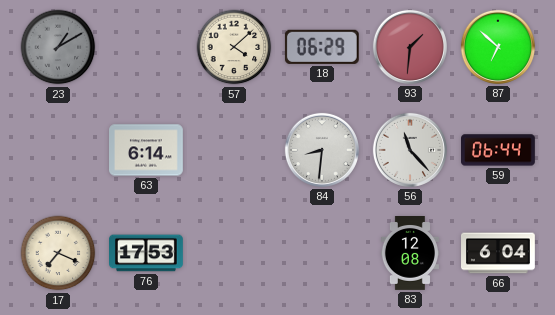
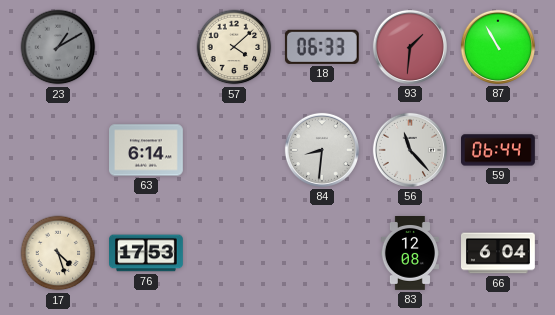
18: 06:29 -> 06:33 (322, 47)
87: 6:52 -> 10:55 (498, 47)
17: 7:19 -> 4:27 (58, 253)
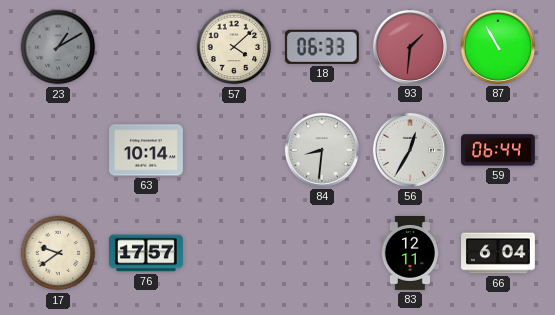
63: 6:14 -> 10:14 (147, 150)
56: 11:23 -> 12:35 (410, 150)
17: 4:27 -> 9:39 (58, 253)
76: 17:53 -> 17:57 (147, 253)
83: 12:08 -> 12:11 (409, 254)
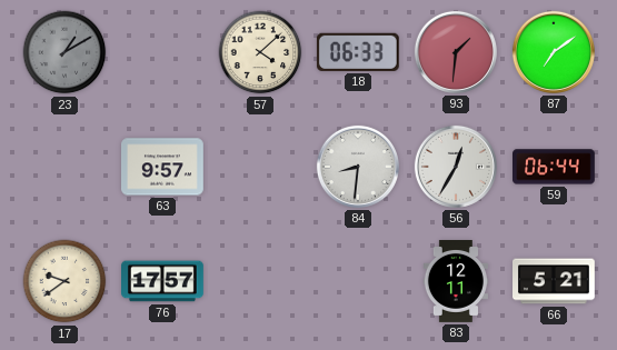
87: 10:55 -> 7:09 (554, 52)
63: 10:14 -> 9:57 (163, 167)
66: 6:04 -> 5:21 (555, 281)
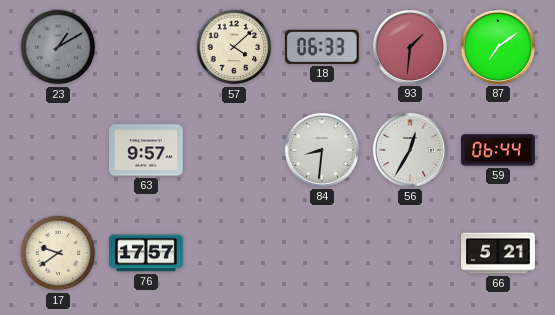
83: 12:11 -> none (455, 282)
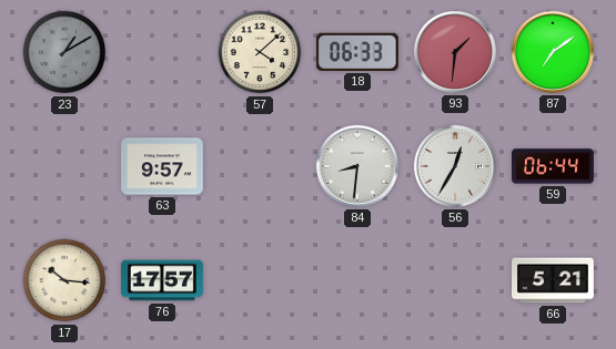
17: 9:39 -> 10:16 (64, 280)
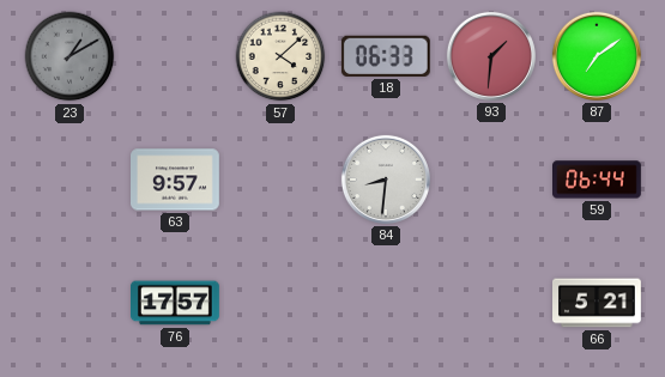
56: 12:35 -> none (455, 166)
17: 10:16 -> none (64, 280)
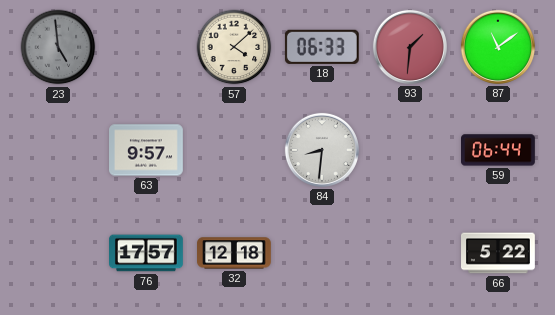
23: 1:10 -> 4:59 (58, 47)
87: 7:09 -> 11:09 (498, 47)
32: none -> 12:18 (235, 253)
66: 5:21 -> 5:22 (499, 253)
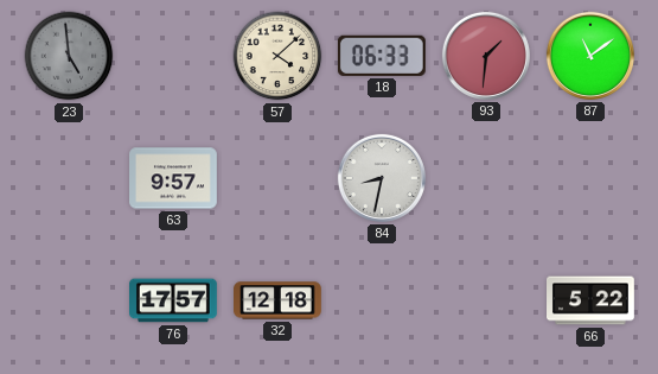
84: 8:31 -> 8:32 (382, 178)
59: 06:44 -> none (499, 150)
